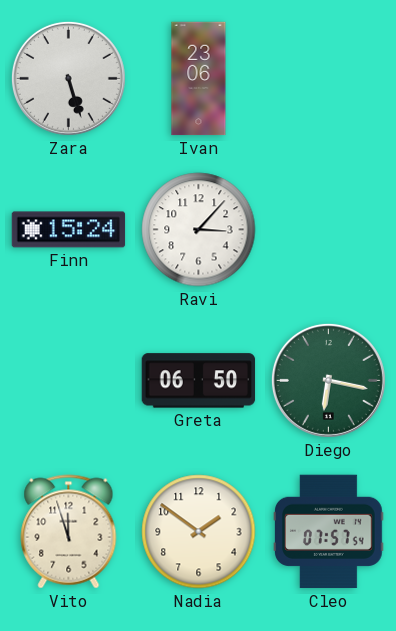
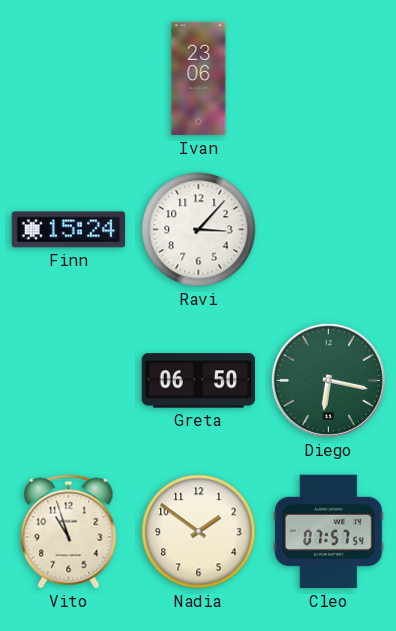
Zara: 5:27 -> none (68, 78)
Vito: 11:57 -> 10:57 (69, 532)
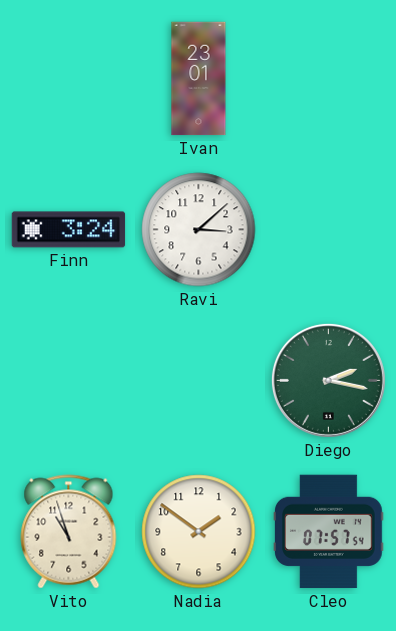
Ivan: 23:06 -> 23:01 (199, 79)
Finn: 15:24 -> 3:24 (69, 230)
Ravi: 3:07 -> 3:08 (199, 230)
Greta: 06:50 -> none (199, 381)
Diego: 6:17 -> 2:17 (328, 380)
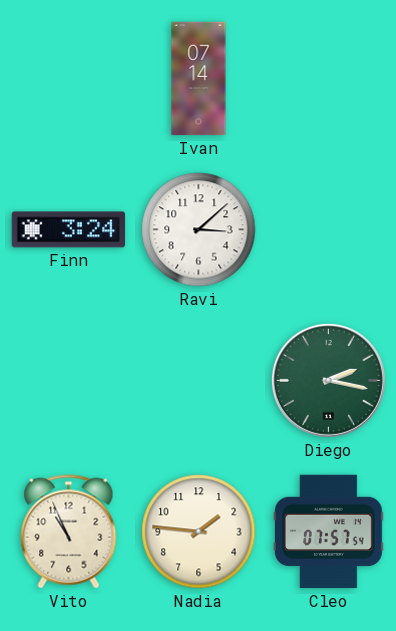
Ivan: 23:01 -> 07:14 (199, 79)
Vito: 10:57 -> 10:56 (69, 532)
Nadia: 1:51 -> 1:46 (199, 532)
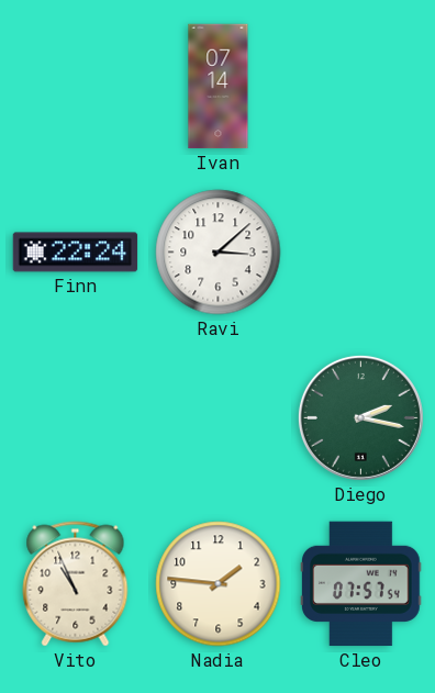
Finn: 3:24 -> 22:24 (76, 253)
